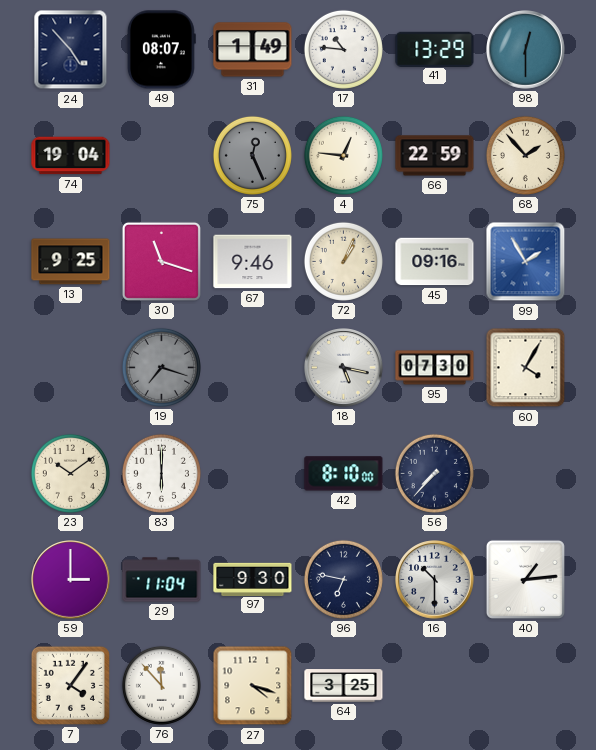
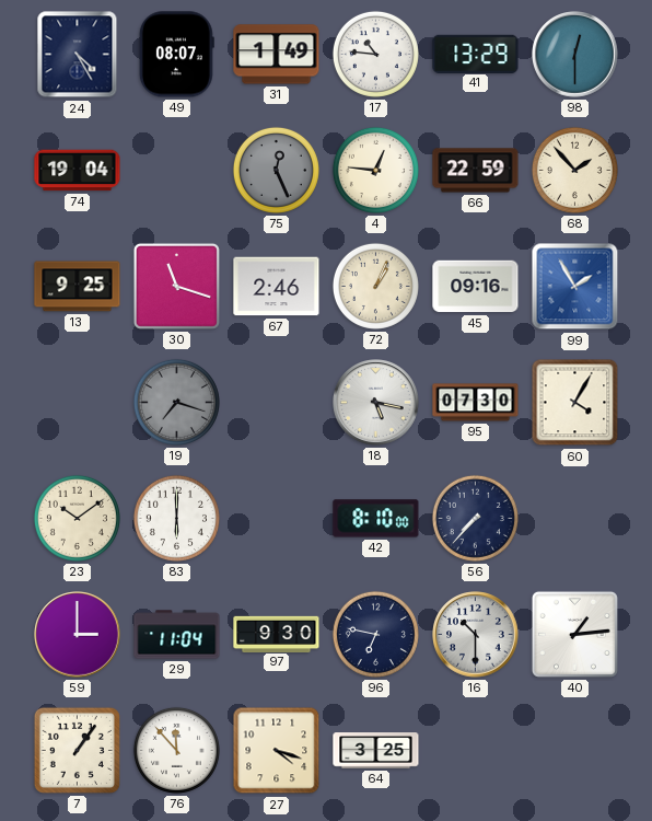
24: 4:53 -> 4:25 (78, 55)
67: 9:46 -> 2:46 (277, 287)
7: 4:06 -> 1:06 (77, 750)
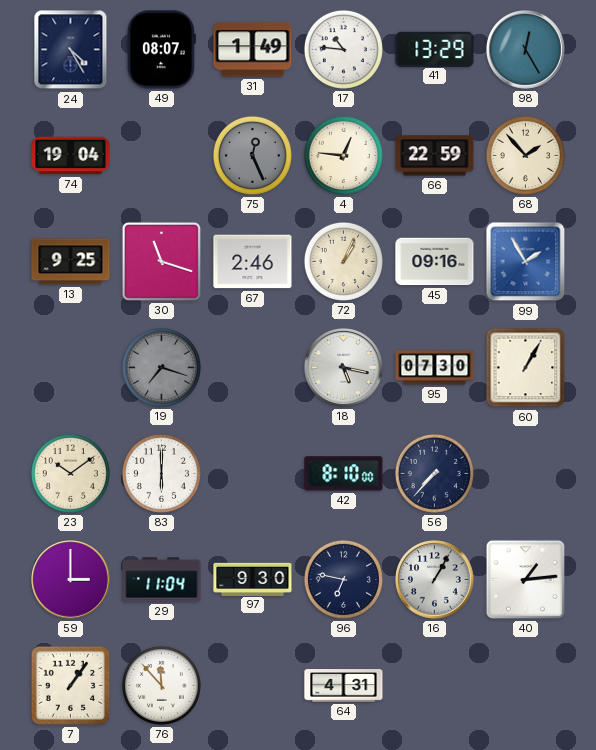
98: 12:30 -> 12:25 (526, 50)
60: 4:05 -> 1:05 (526, 368)
16: 10:30 -> 1:05 (435, 580)
27: 4:18 -> none (277, 751)
64: 3:25 -> 4:31 (344, 686)
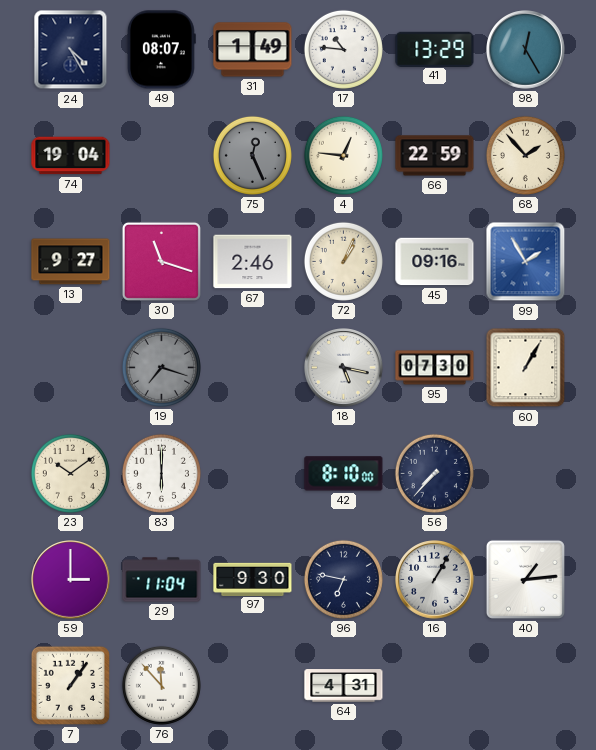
13: 9:25 -> 9:27 (71, 262)
